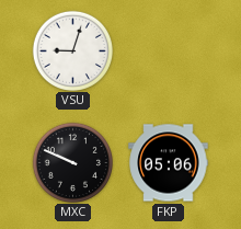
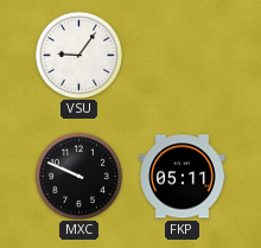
VSU: 9:03 -> 9:06 (78, 55)
FKP: 05:06 -> 05:11 (183, 177)
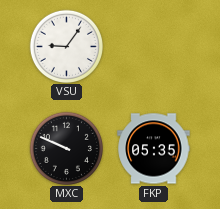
FKP: 05:11 -> 05:35 (154, 149)
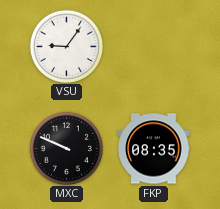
FKP: 05:35 -> 08:35 (154, 149)
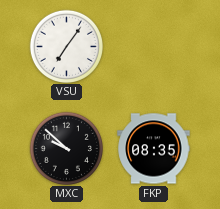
VSU: 9:06 -> 7:06 (66, 46)
MXC: 9:49 -> 9:52 (66, 148)
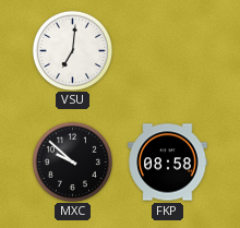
VSU: 7:06 -> 7:01 (72, 50)
FKP: 08:35 -> 08:58 (168, 163)
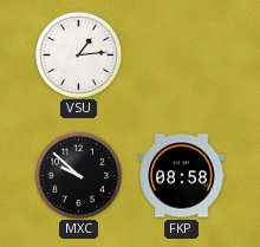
VSU: 7:01 -> 1:14 (78, 54)
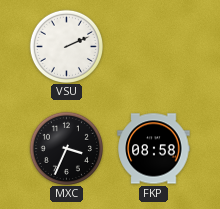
VSU: 1:14 -> 2:11 (66, 46)
MXC: 9:52 -> 3:34 (66, 148)
